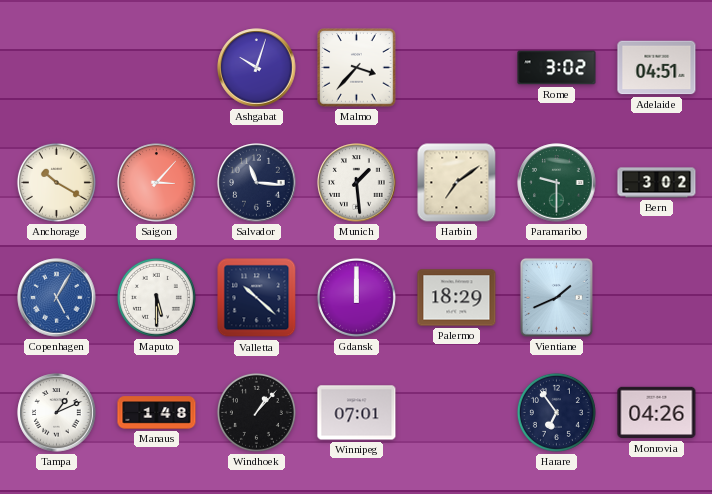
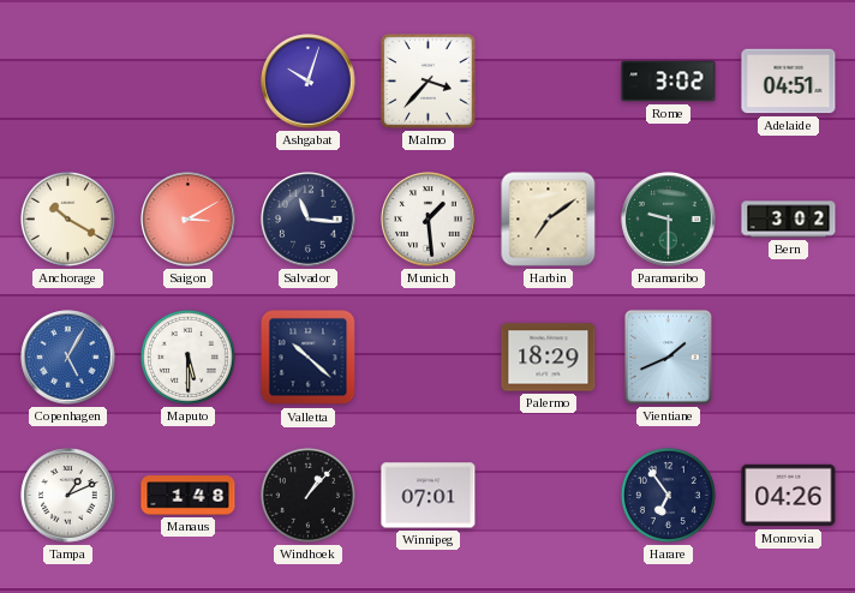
Saigon: 3:07 -> 3:10 (189, 220)
Gdansk: 12:00 -> none (356, 297)
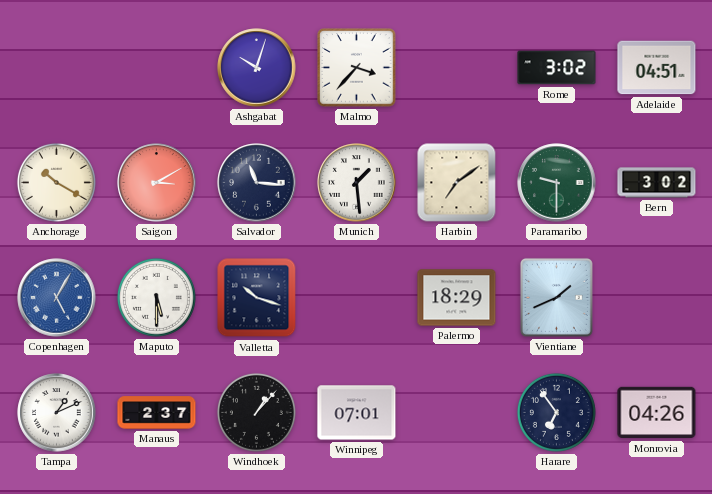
Valletta: 10:22 -> 10:18 (257, 298)
Manaus: 1:48 -> 2:37 (157, 413)
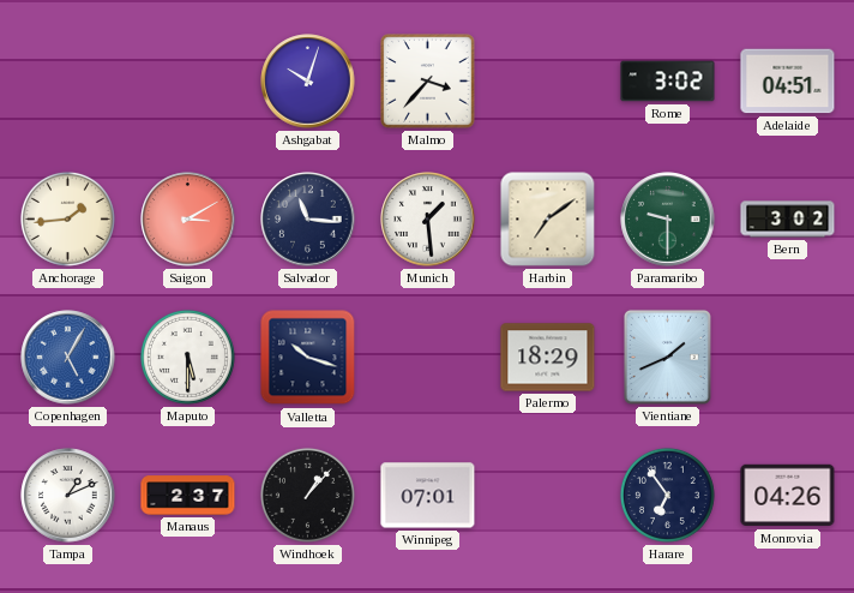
Anchorage: 10:20 -> 1:44 (67, 218)
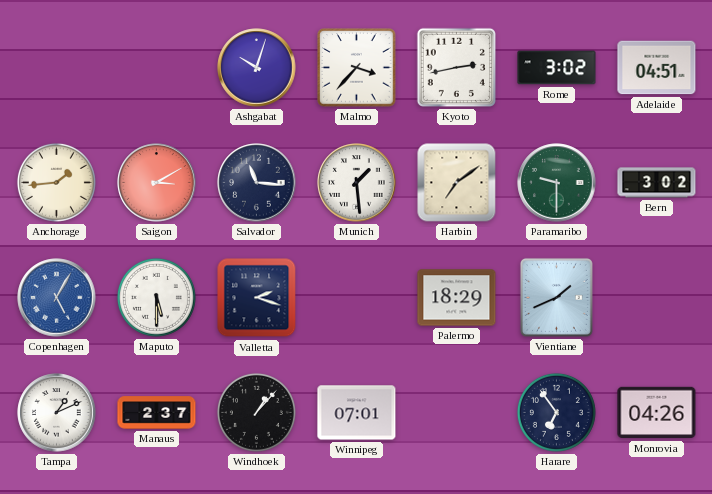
Kyoto: none -> 2:43 (456, 67)
Valletta: 10:18 -> 2:18 (257, 298)
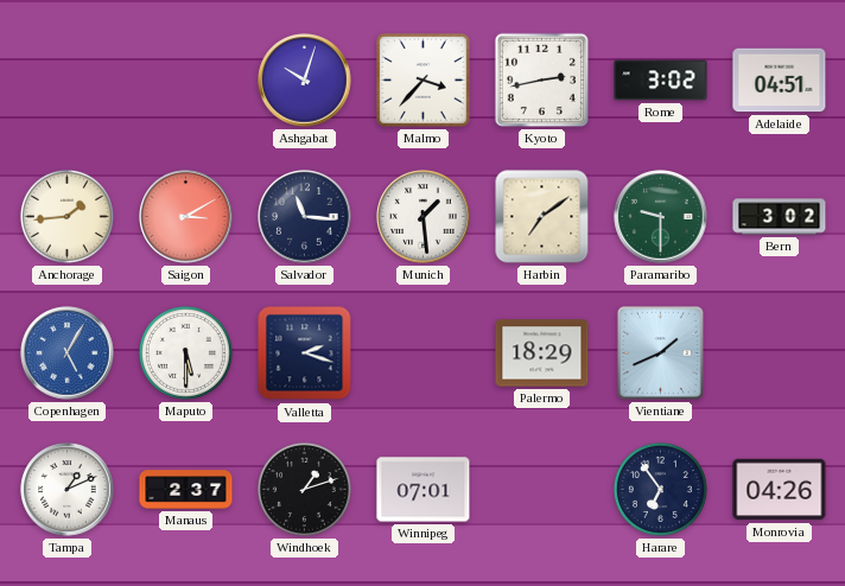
Windhoek: 1:07 -> 1:12 (304, 489)
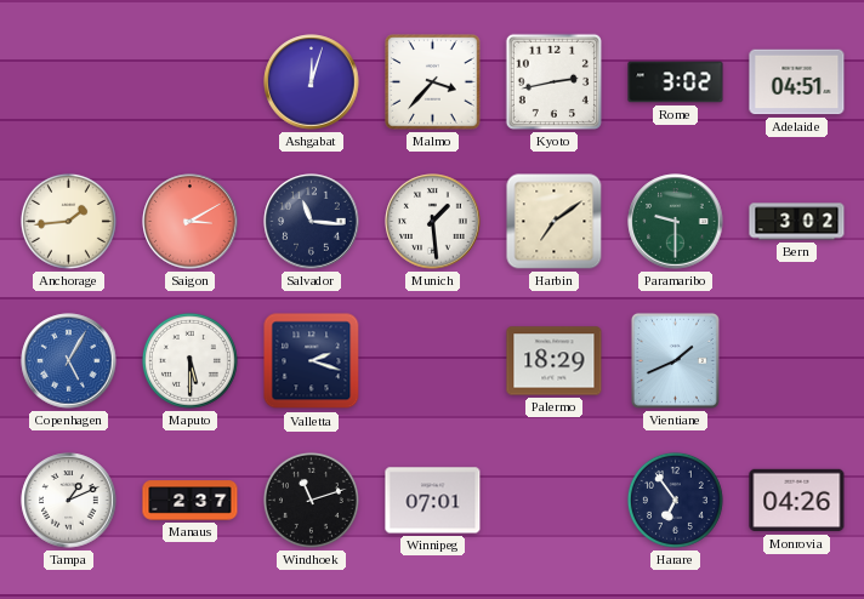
Ashgabat: 10:03 -> 12:03 (312, 82)
Windhoek: 1:12 -> 11:12 (311, 500)
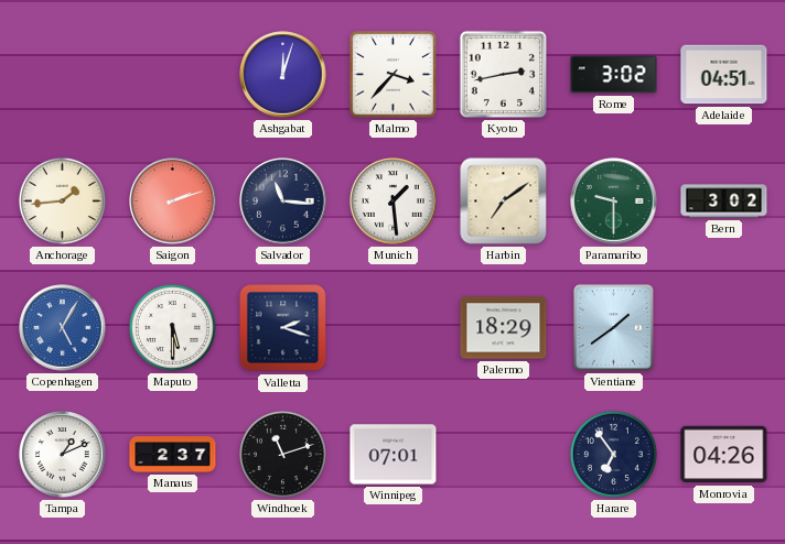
Saigon: 3:10 -> 2:12 (173, 202)
Vientiane: 1:41 -> 1:39 (613, 327)
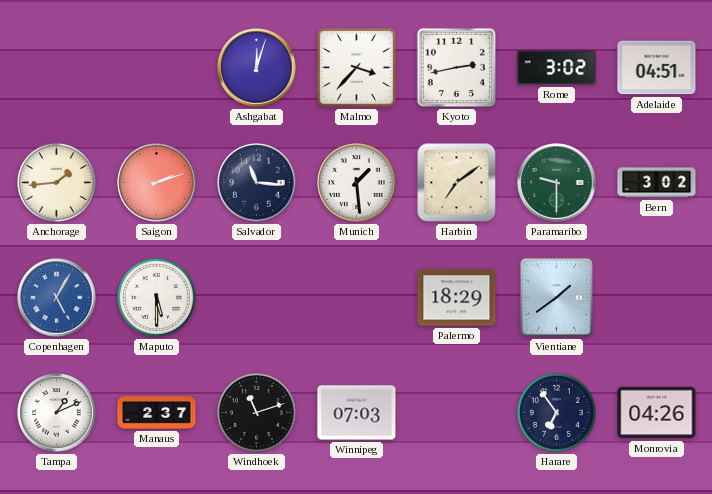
Valletta: 2:18 -> none (283, 328)
Winnipeg: 07:01 -> 07:03 (357, 413)
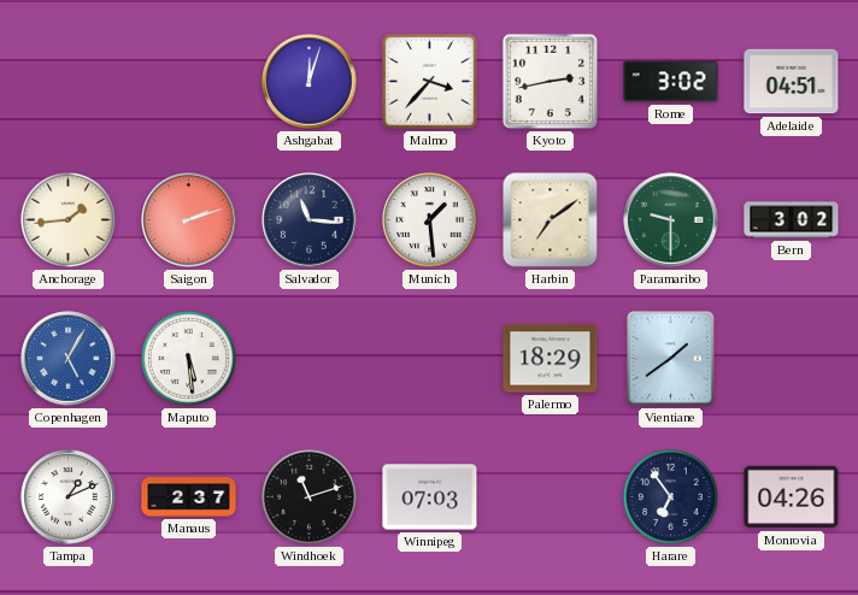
Maputo: 5:30 -> 5:29 (188, 358)
